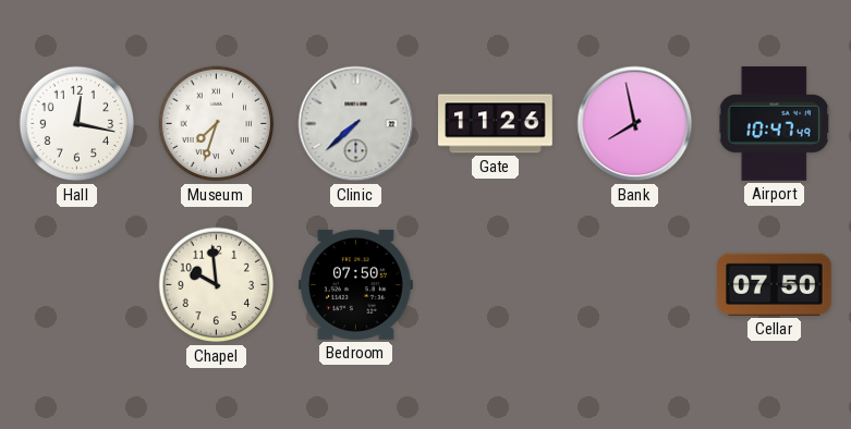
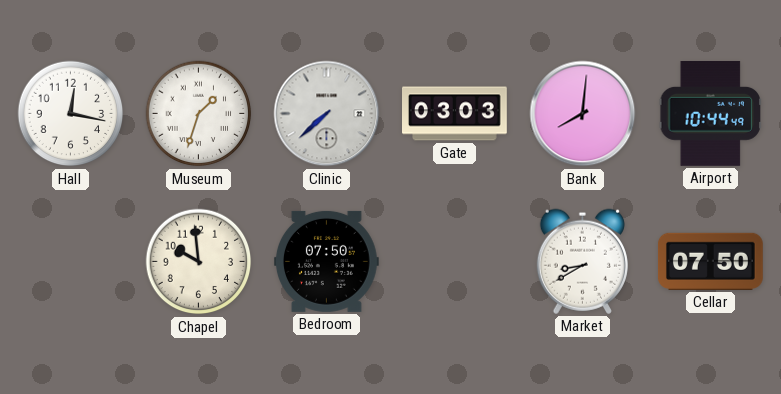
Museum: 7:33 -> 1:33 (199, 114)
Gate: 11:26 -> 03:03 (455, 114)
Bank: 7:58 -> 8:01 (583, 114)
Airport: 10:47 -> 10:44 (710, 114)
Market: none -> 8:40 (582, 261)
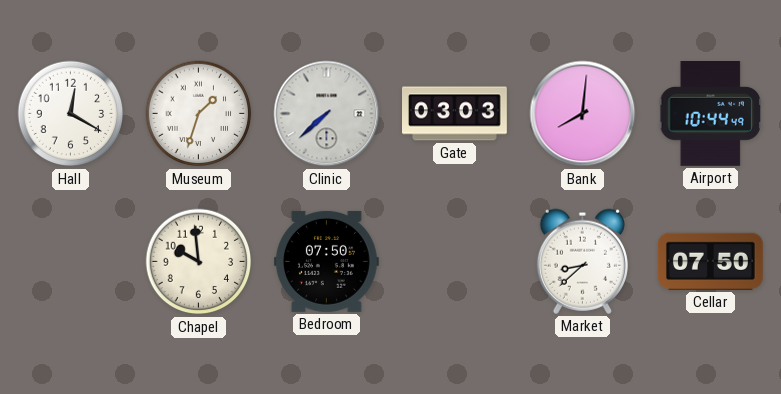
Hall: 12:17 -> 12:20 (71, 114)
Market: 8:40 -> 8:38 (582, 261)
